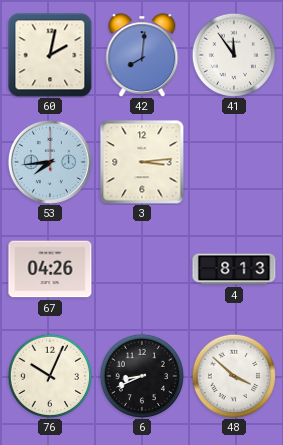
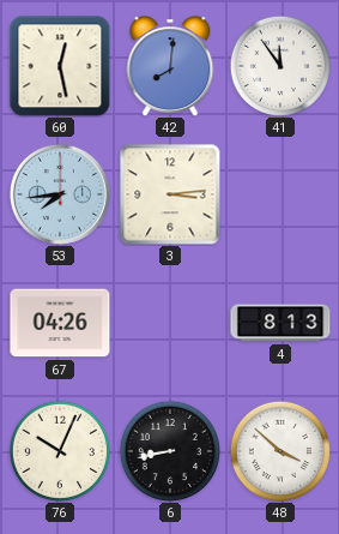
60: 2:02 -> 12:28 (60, 66)
6: 8:41 -> 8:43 (170, 450)
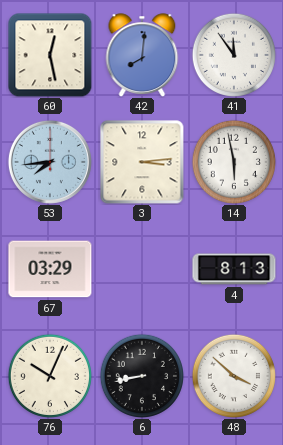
14: none -> 5:58 (234, 161)
67: 04:26 -> 03:29 (50, 269)
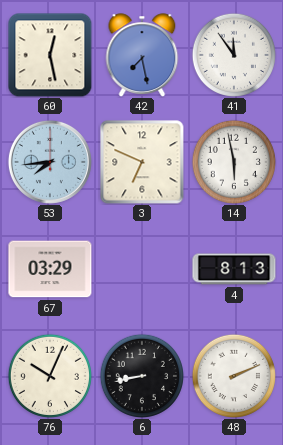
42: 8:01 -> 7:28 (142, 55)
3: 3:14 -> 6:49 (142, 162)
48: 3:52 -> 2:11 (234, 375)
